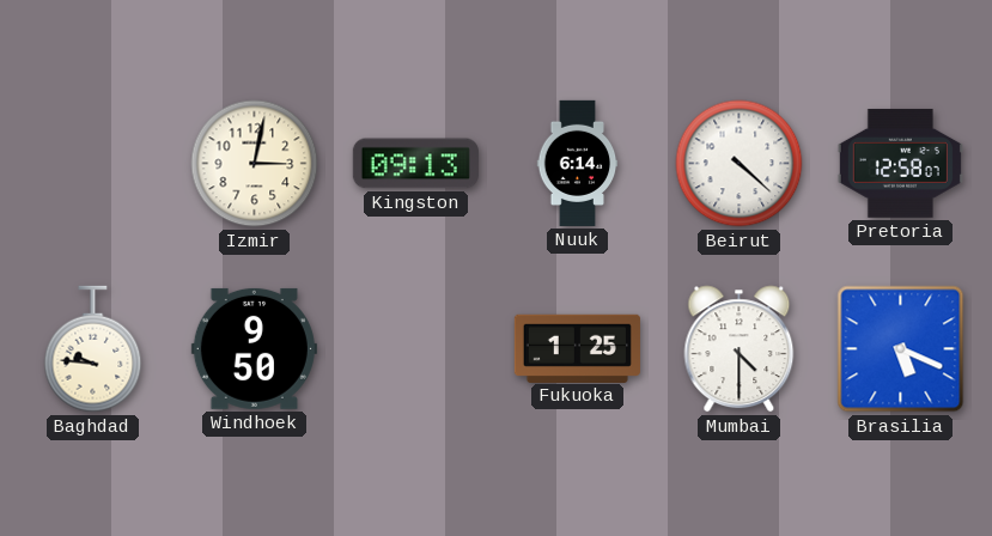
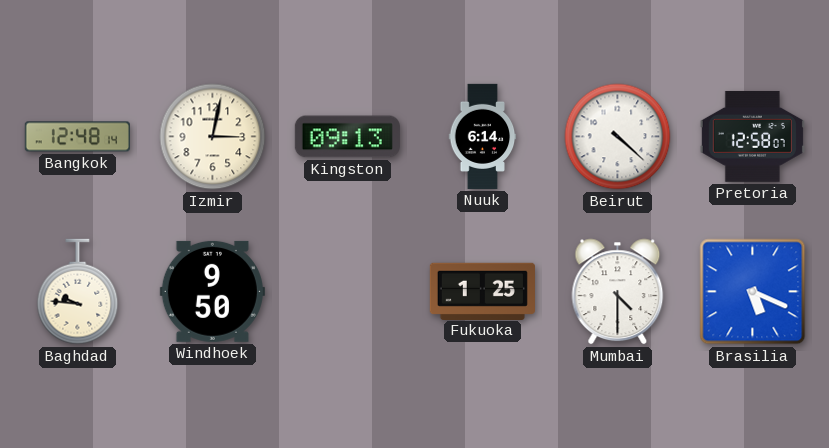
Bangkok: none -> 12:48 (77, 137)
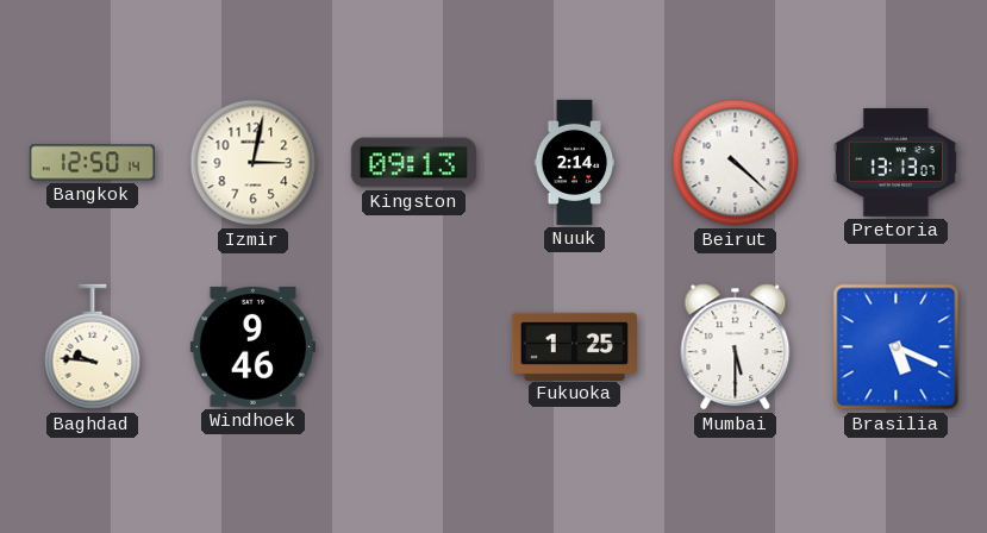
Bangkok: 12:48 -> 12:50 (92, 163)
Nuuk: 6:14 -> 2:14 (575, 162)
Pretoria: 12:58 -> 13:13 (895, 162)
Windhoek: 9:50 -> 9:46 (252, 346)
Mumbai: 4:30 -> 5:30 (736, 347)
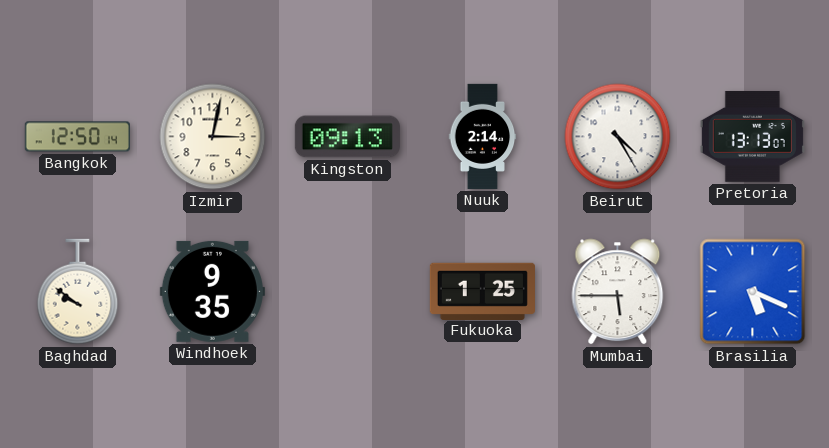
Beirut: 4:22 -> 4:25 (618, 137)
Baghdad: 9:46 -> 9:51 (78, 292)
Windhoek: 9:46 -> 9:35 (212, 291)
Mumbai: 5:30 -> 5:45 (618, 292)
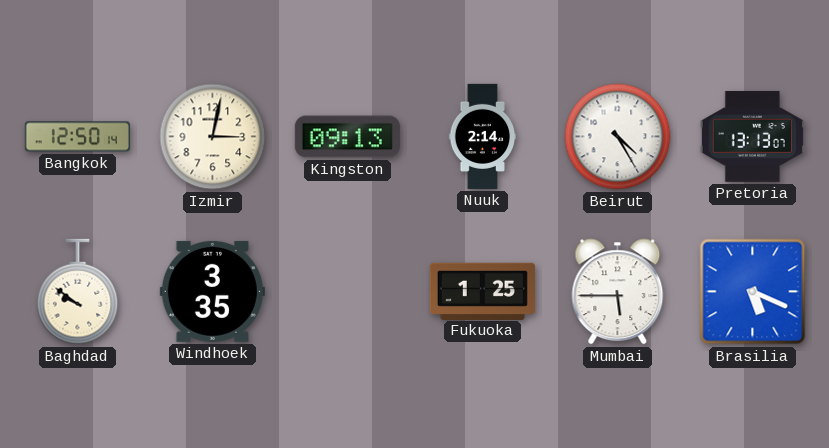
Windhoek: 9:35 -> 3:35 (212, 291)
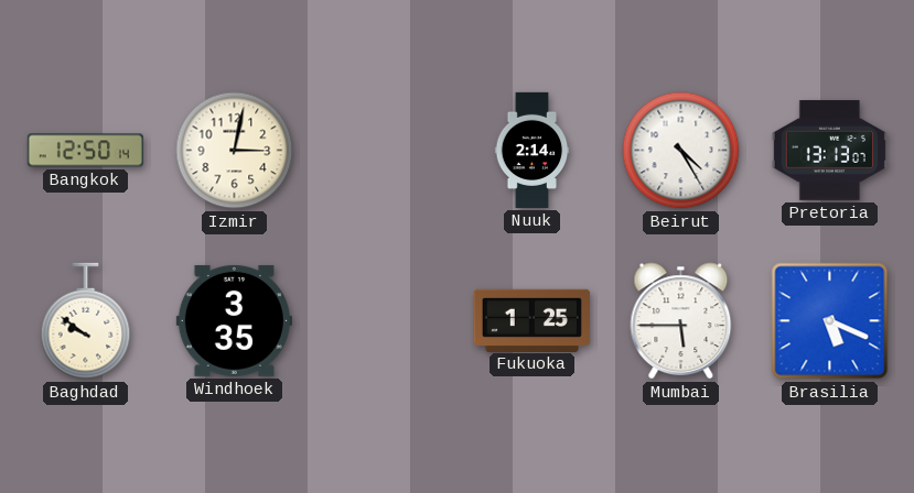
Kingston: 09:13 -> none (347, 137)
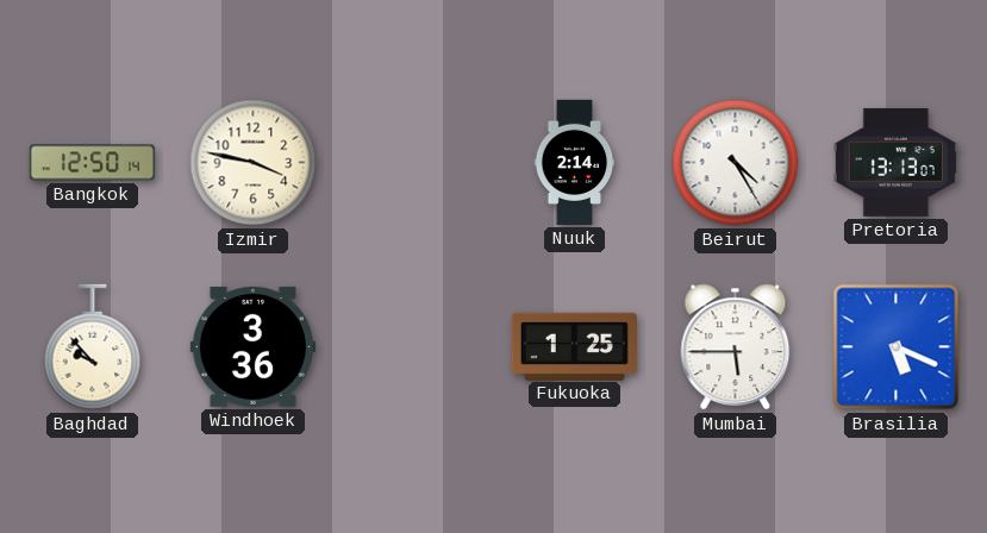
Izmir: 3:02 -> 3:47 (254, 163)
Baghdad: 9:51 -> 9:53 (93, 347)
Windhoek: 3:35 -> 3:36 (252, 346)
